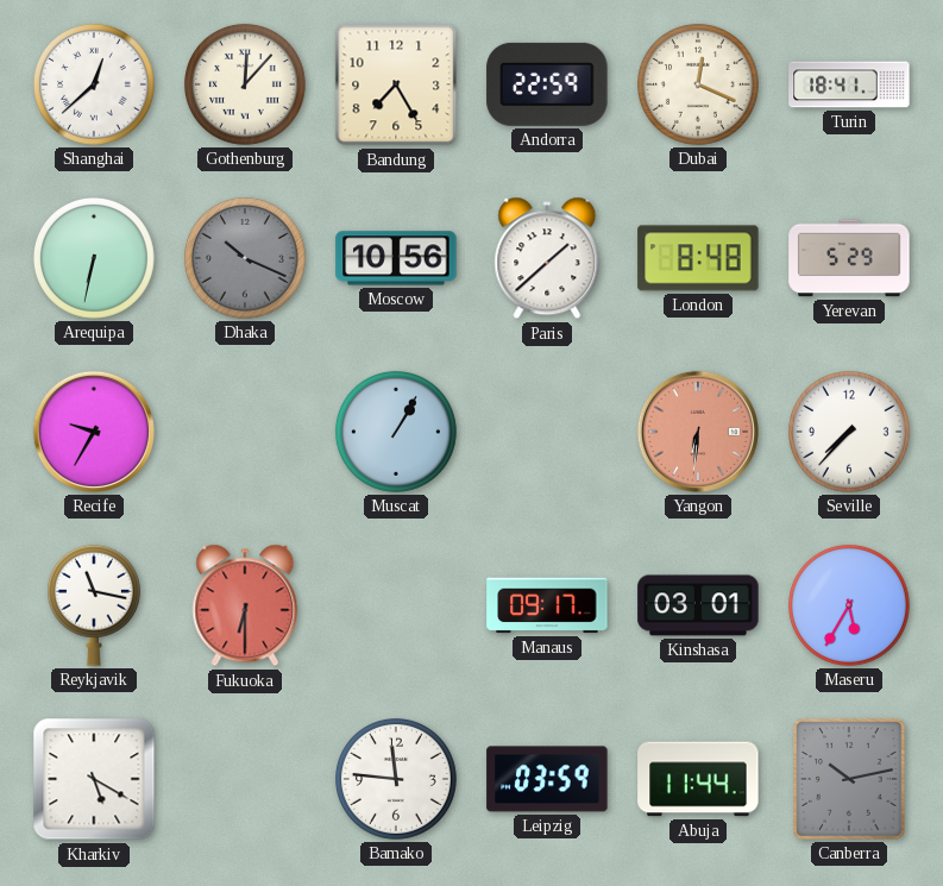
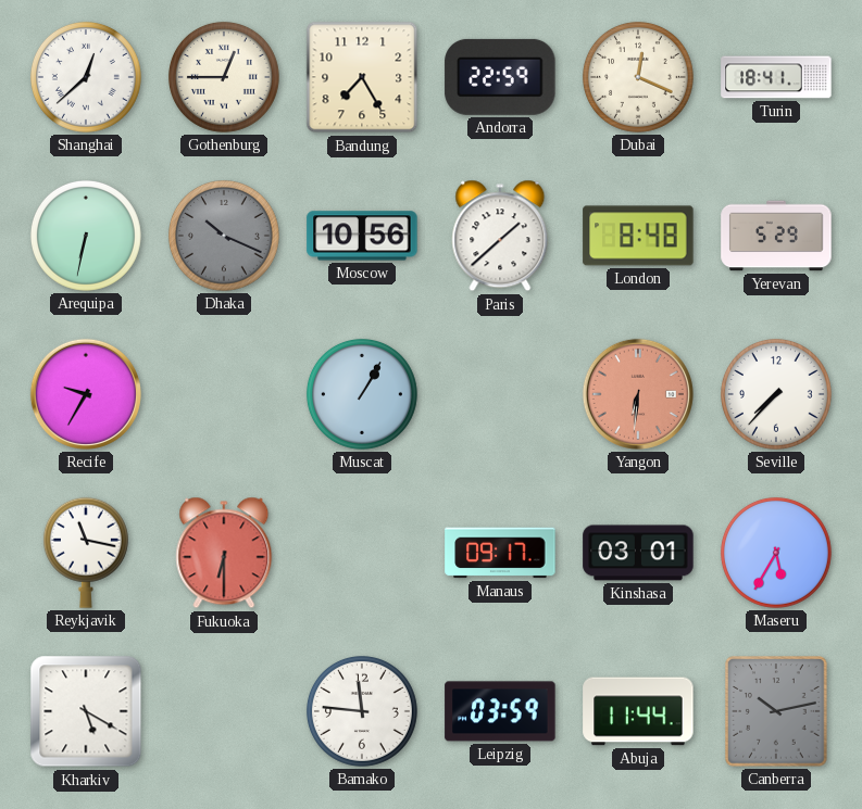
Gothenburg: 12:07 -> 12:45 (224, 77)
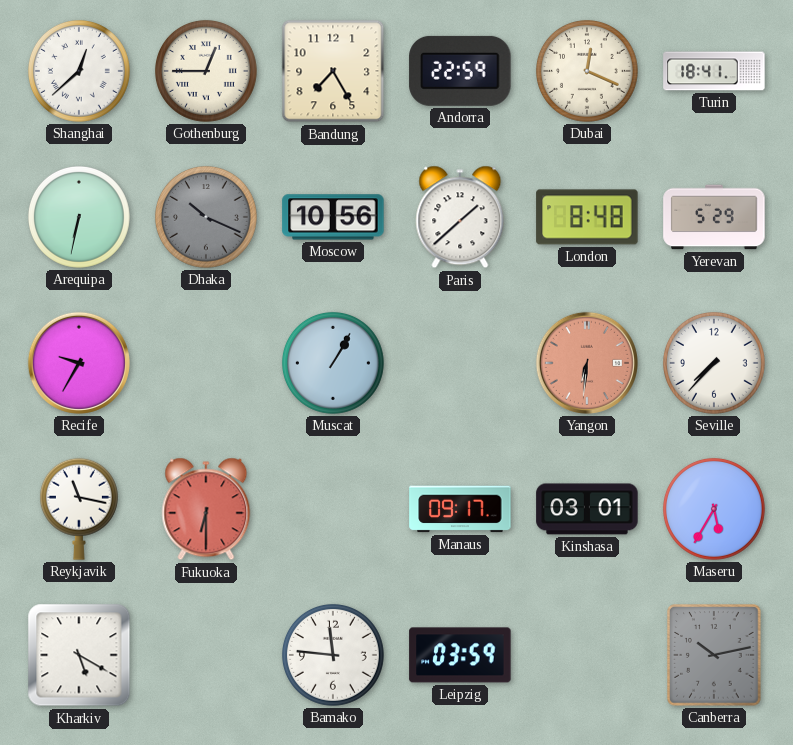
Abuja: 11:44 -> none (638, 711)
